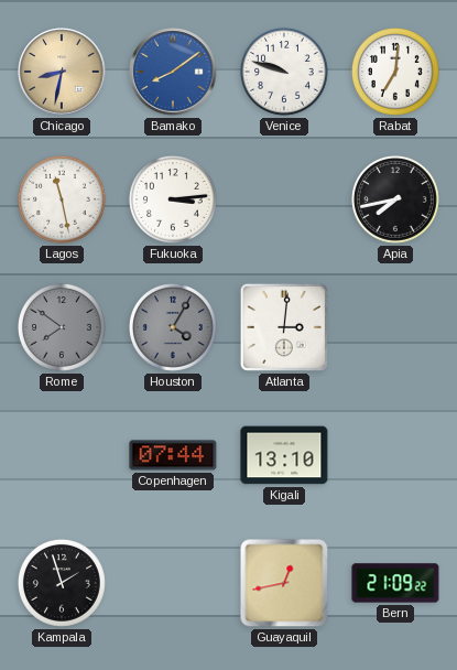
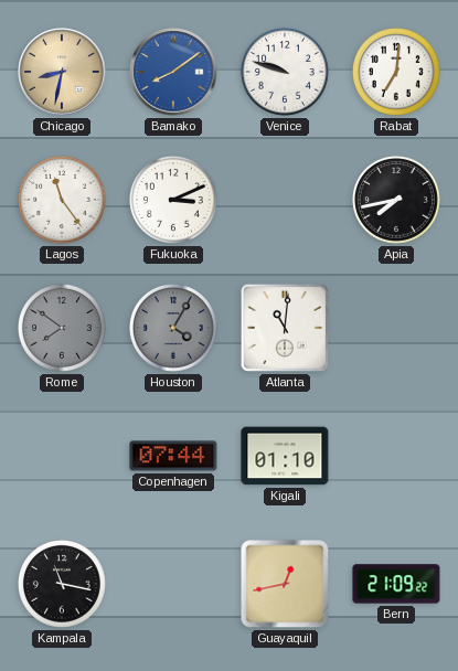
Lagos: 11:28 -> 11:24 (62, 200)
Fukuoka: 3:14 -> 3:11 (173, 200)
Atlanta: 3:01 -> 11:01 (285, 328)
Kigali: 13:10 -> 01:10 (285, 456)
Kampala: 1:57 -> 11:17 (62, 584)
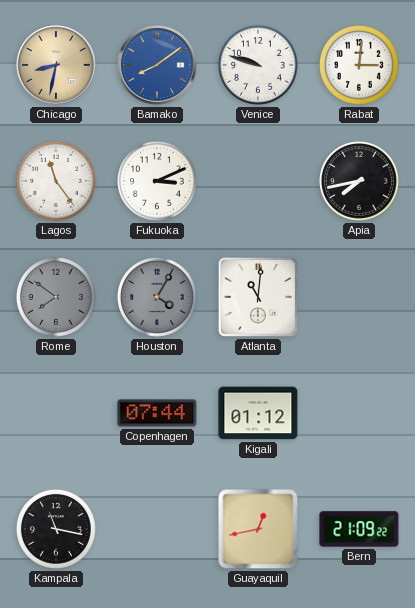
Rabat: 7:01 -> 3:01 (359, 65)
Kigali: 01:10 -> 01:12 (258, 413)
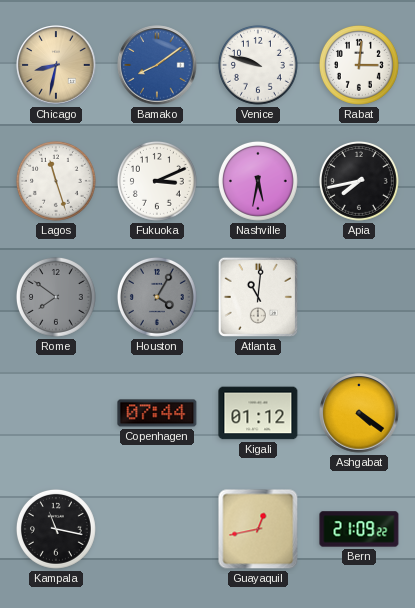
Lagos: 11:24 -> 11:27 (56, 181)
Nashville: none -> 5:32 (258, 181)
Ashgabat: none -> 4:21 (359, 413)
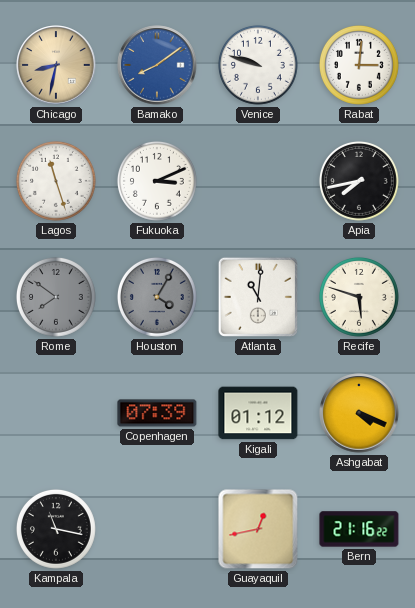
Nashville: 5:32 -> none (258, 181)
Recife: none -> 5:48 (359, 297)
Copenhagen: 07:44 -> 07:39 (157, 413)
Ashgabat: 4:21 -> 4:19 (359, 413)
Bern: 21:09 -> 21:16 (359, 529)
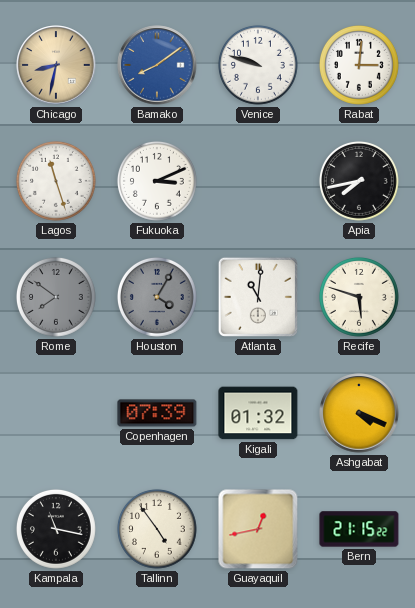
Kigali: 01:12 -> 01:32 (258, 413)
Tallinn: none -> 4:54 (157, 529)
Bern: 21:16 -> 21:15 (359, 529)
